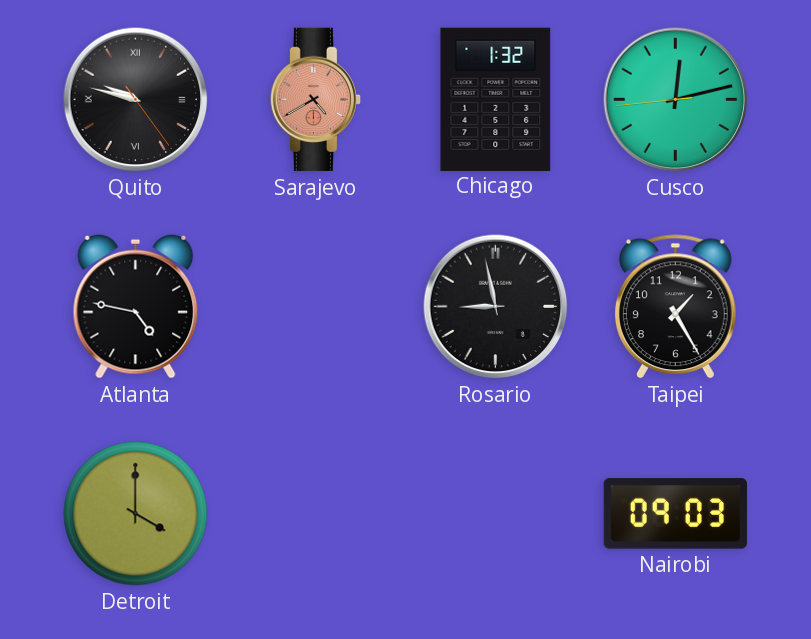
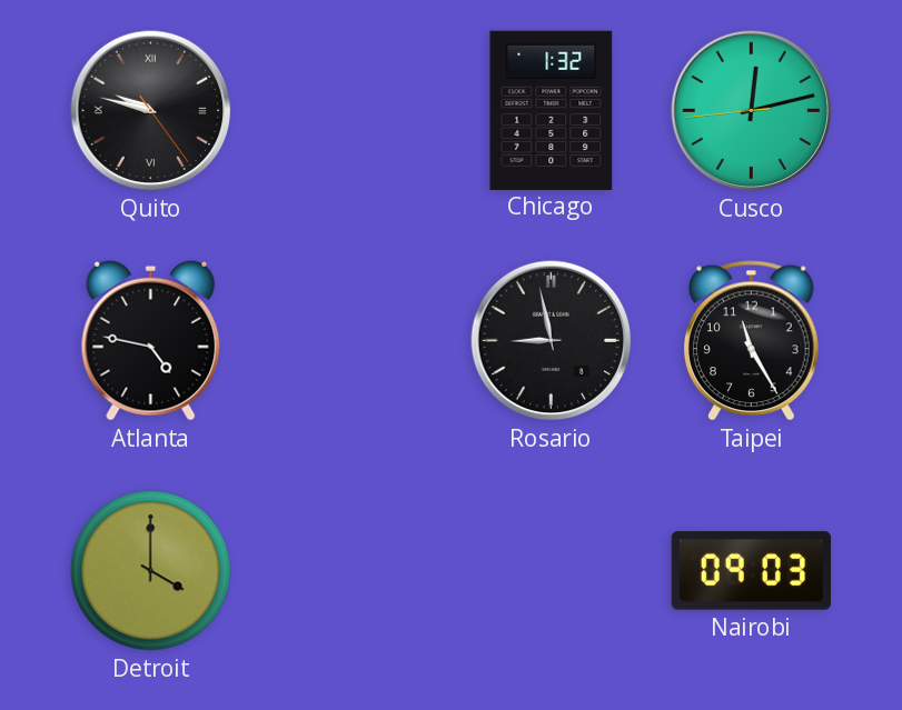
Sarajevo: 4:40 -> none (315, 100)
Taipei: 1:25 -> 11:25 (751, 341)
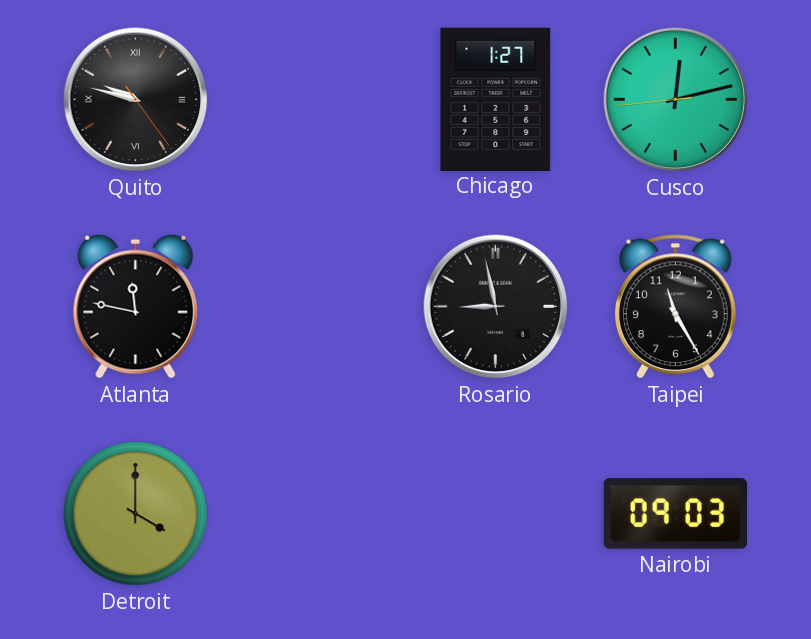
Chicago: 1:32 -> 1:27 (496, 99)
Atlanta: 4:47 -> 11:47 (136, 306)
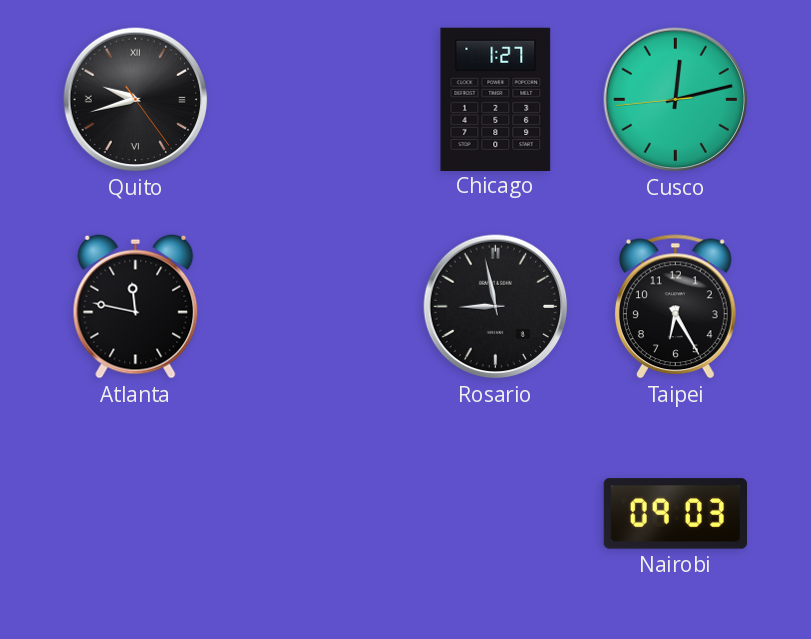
Quito: 9:47 -> 9:42 (136, 100)
Taipei: 11:25 -> 6:25 (675, 307)
Detroit: 4:00 -> none (136, 514)
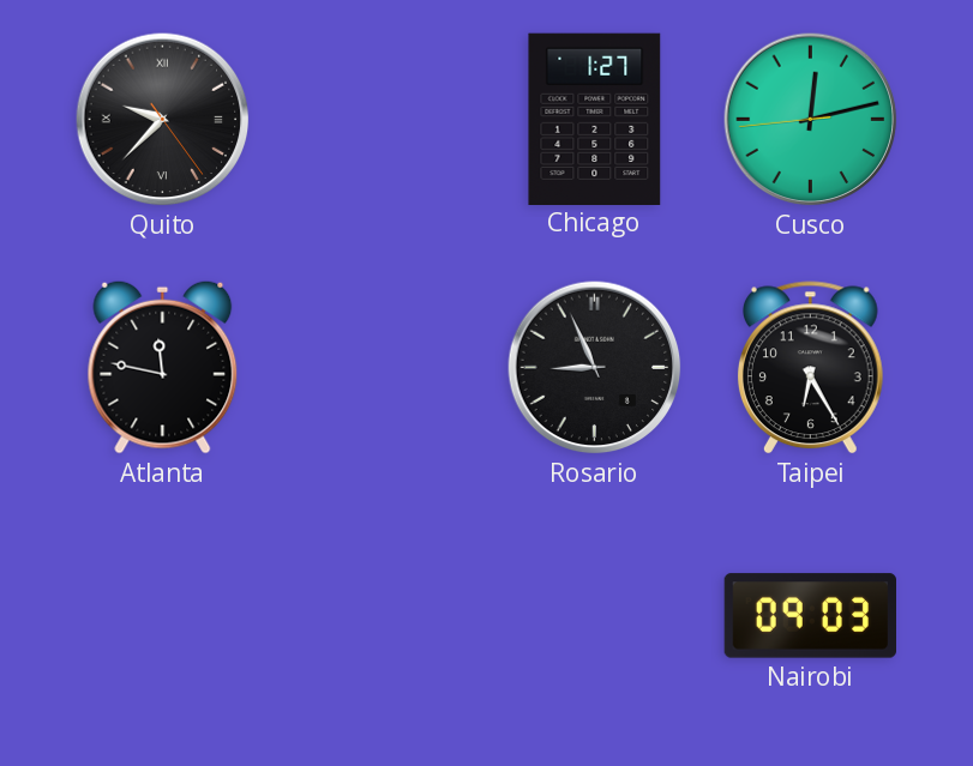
Quito: 9:42 -> 9:37 (163, 120)
Rosario: 8:58 -> 8:56 (595, 368)
